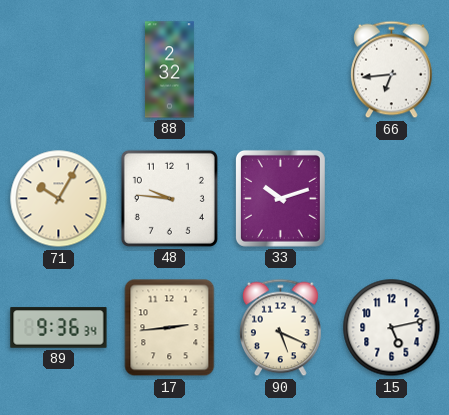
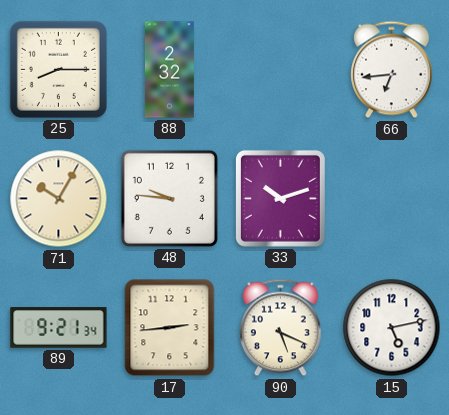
25: none -> 8:15 (58, 69)
89: 9:36 -> 9:21 (59, 328)
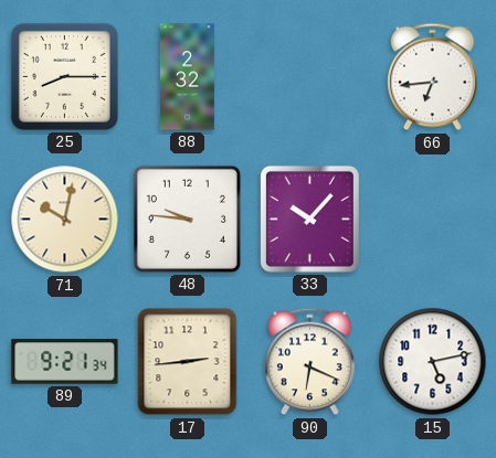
71: 10:05 -> 10:02 (65, 220)
33: 10:12 -> 10:07 (309, 219)
90: 5:19 -> 6:19 (310, 362)
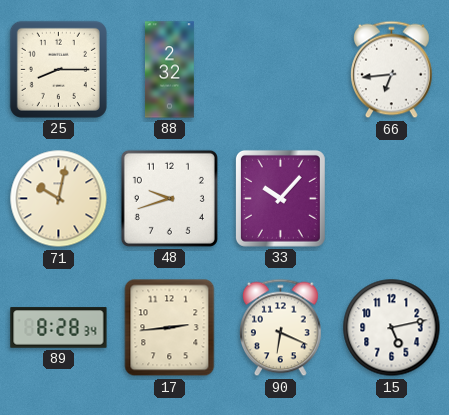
48: 9:46 -> 9:42 (169, 198)
89: 9:21 -> 8:28 (59, 328)
